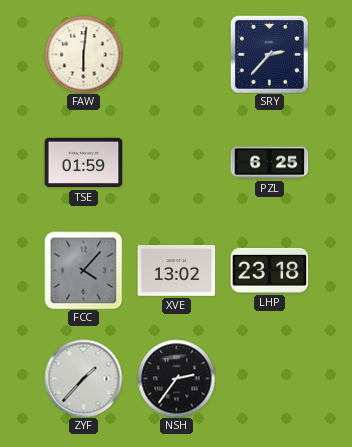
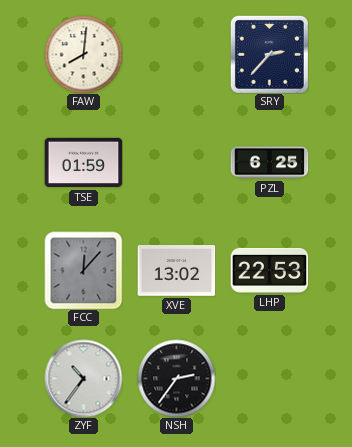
FAW: 6:01 -> 8:01 (83, 54)
FCC: 4:07 -> 12:07 (83, 270)
LHP: 23:18 -> 22:53 (269, 270)
ZYF: 1:37 -> 10:36 (83, 378)
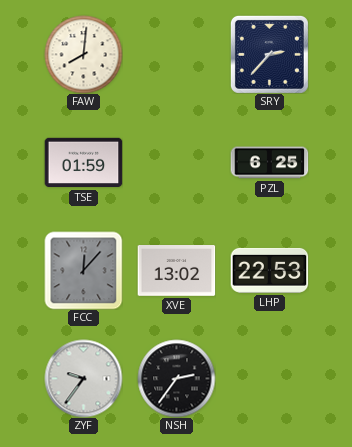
ZYF: 10:36 -> 9:36 (83, 378)
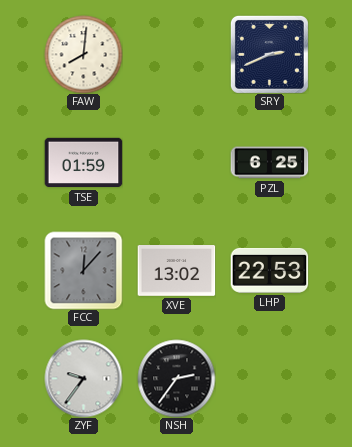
SRY: 2:37 -> 2:41 (269, 54)
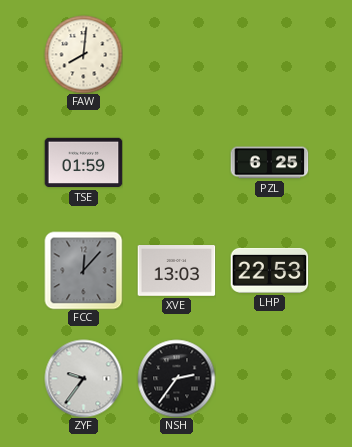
SRY: 2:41 -> none (269, 54)
XVE: 13:02 -> 13:03 (176, 271)
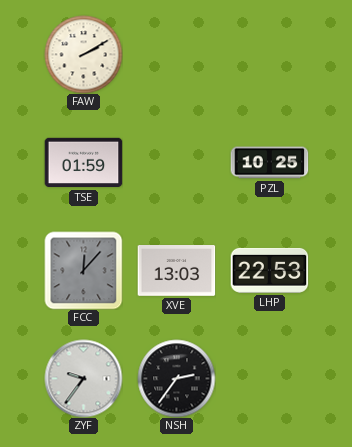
FAW: 8:01 -> 2:10 (83, 54)
PZL: 6:25 -> 10:25 (269, 163)
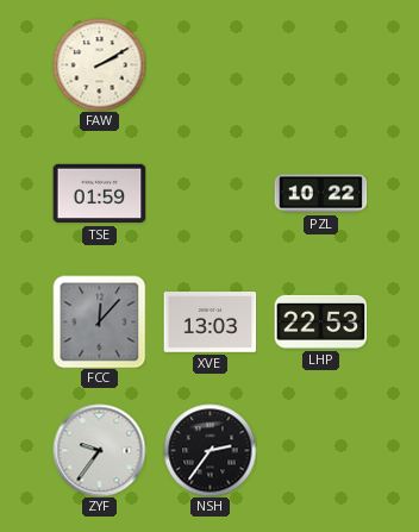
PZL: 10:25 -> 10:22 (320, 194)
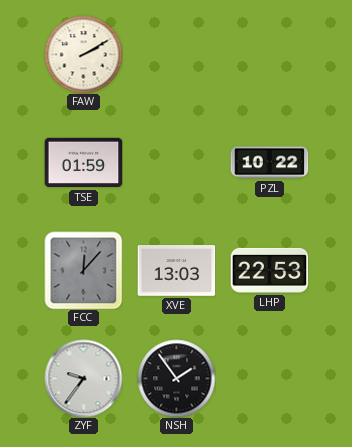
NSH: 2:36 -> 1:54 (176, 378)
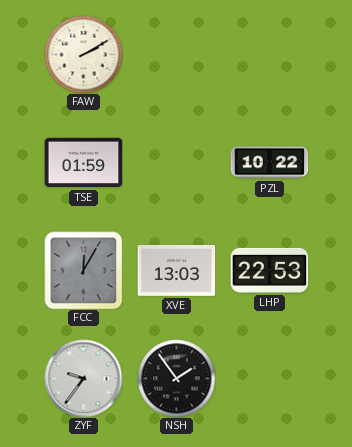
FCC: 12:07 -> 12:05 (83, 270)
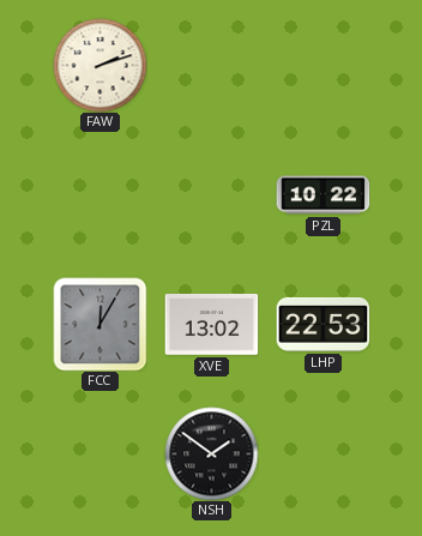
FAW: 2:10 -> 2:12 (100, 65)
TSE: 01:59 -> none (83, 163)
XVE: 13:03 -> 13:02 (211, 325)
ZYF: 9:36 -> none (83, 378)
NSH: 1:54 -> 1:51 (211, 453)
